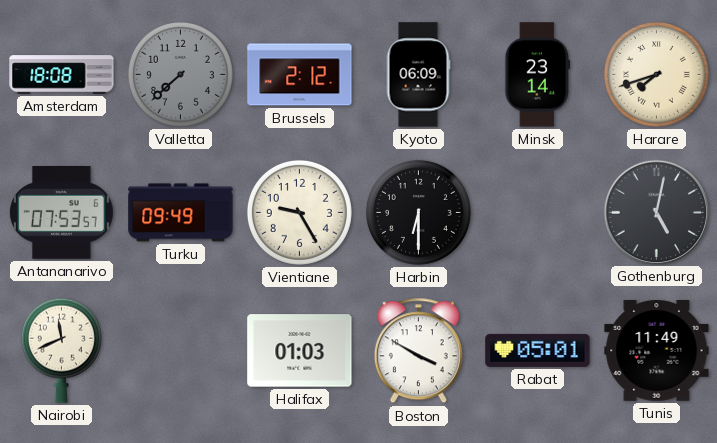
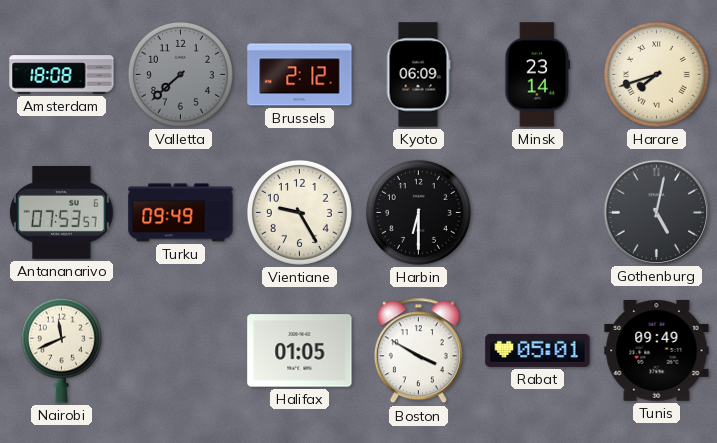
Halifax: 01:03 -> 01:05 (300, 351)
Tunis: 11:49 -> 09:49 (657, 351)
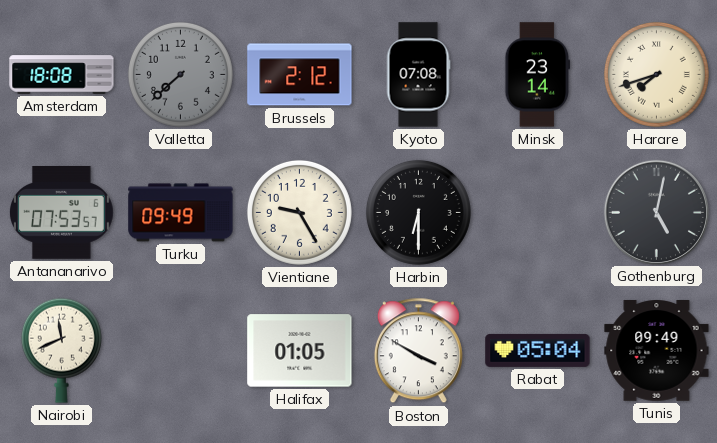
Kyoto: 06:09 -> 07:08 (418, 75)
Rabat: 05:01 -> 05:04 (538, 350)
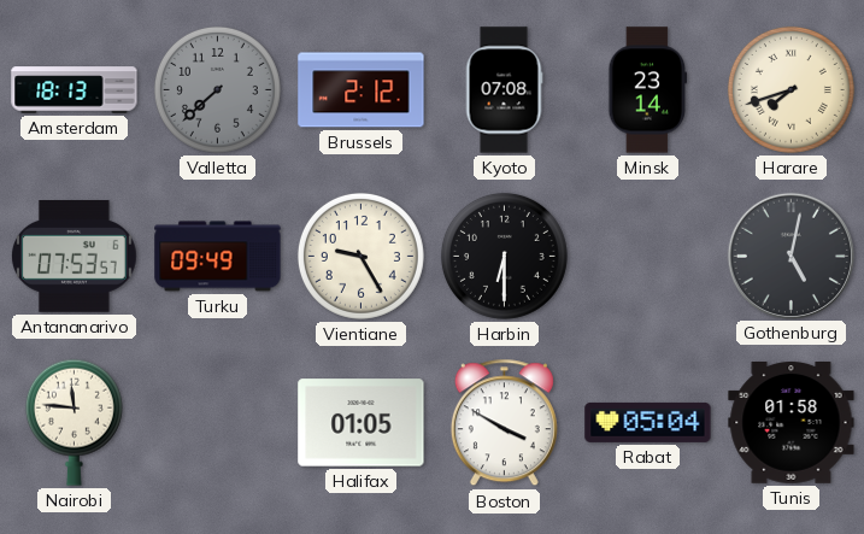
Amsterdam: 18:08 -> 18:13 (75, 90)
Nairobi: 11:41 -> 11:46 (74, 422)
Tunis: 09:49 -> 01:58 (792, 423)
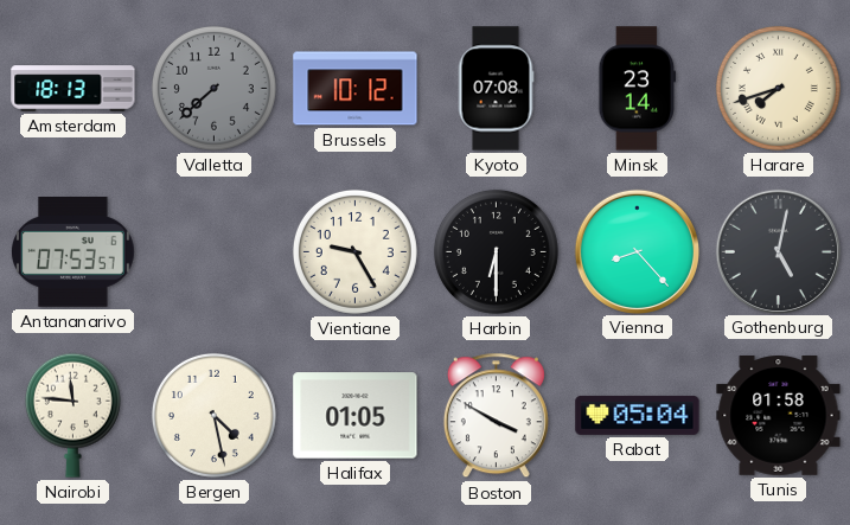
Brussels: 2:12 -> 10:12 (356, 89)
Turku: 09:49 -> none (218, 257)
Vienna: none -> 8:23 (637, 251)
Bergen: none -> 4:28 (213, 415)
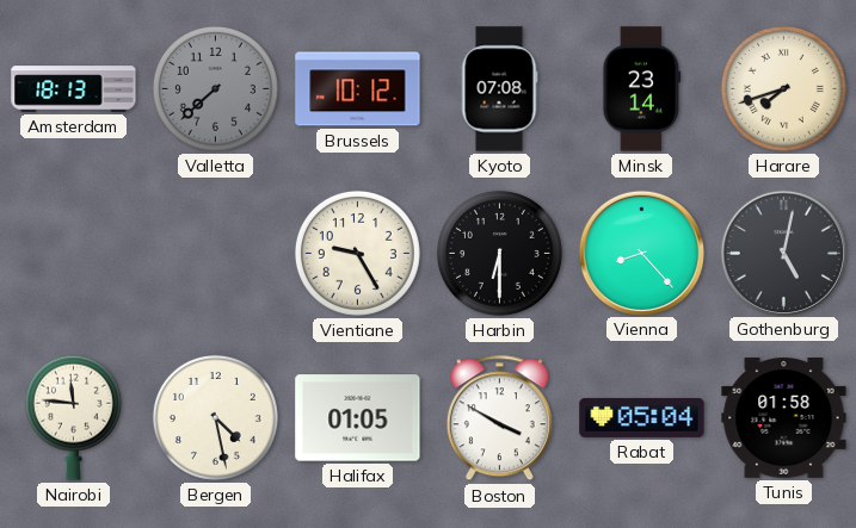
Antananarivo: 07:53 -> none (72, 252)
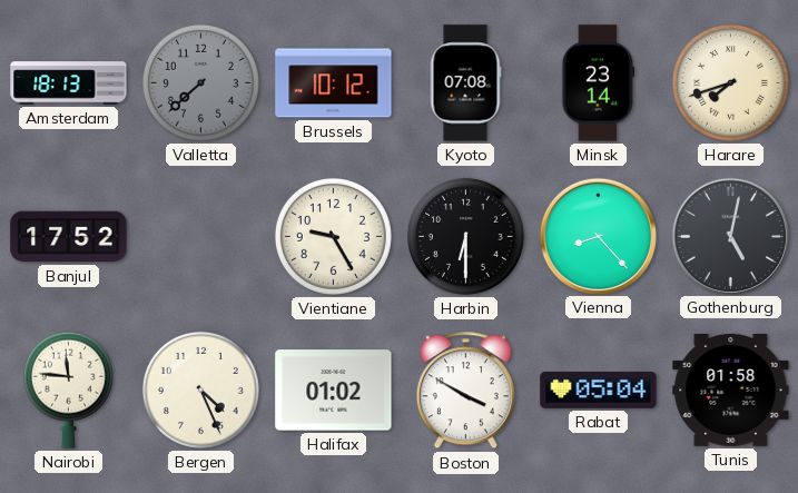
Banjul: none -> 17:52 (69, 237)
Bergen: 4:28 -> 4:26 (200, 390)
Halifax: 01:05 -> 01:02 (334, 391)
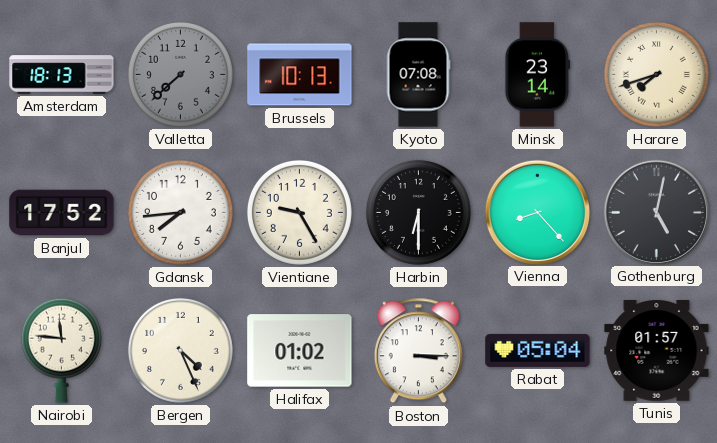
Brussels: 10:12 -> 10:13 (300, 75)
Gdansk: none -> 7:44 (180, 212)
Boston: 3:50 -> 3:15 (418, 351)
Tunis: 01:58 -> 01:57 (657, 351)
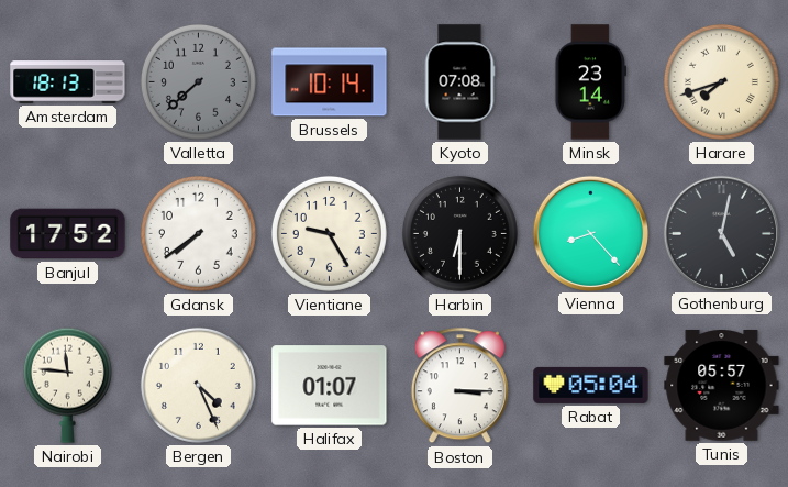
Brussels: 10:13 -> 10:14 (330, 82)
Gdansk: 7:44 -> 7:39 (198, 233)
Halifax: 01:02 -> 01:07 (330, 386)
Tunis: 01:57 -> 05:57 (722, 386)
